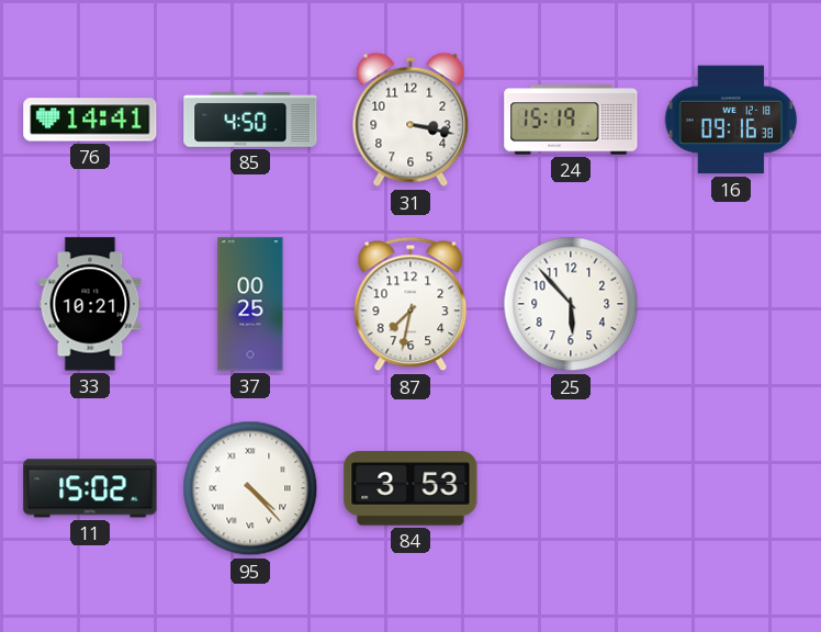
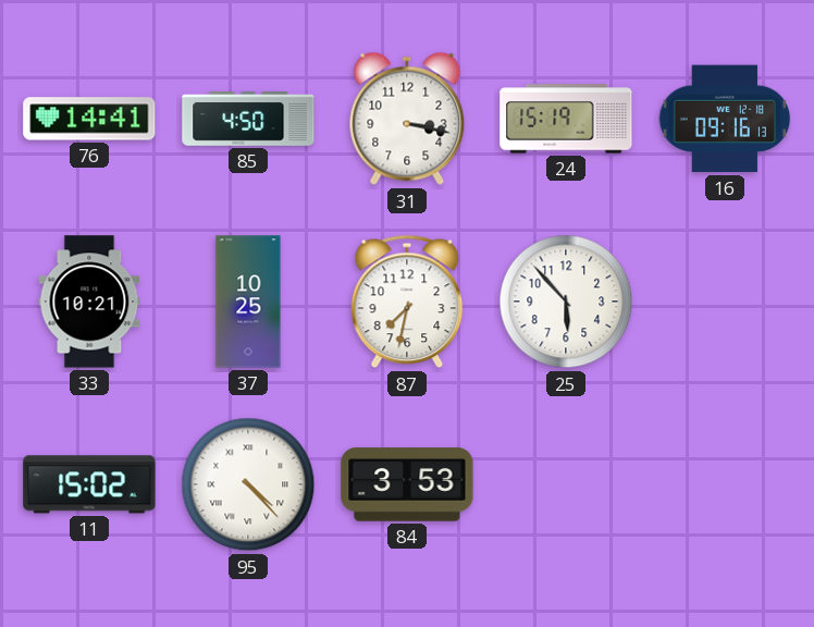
16: 09:16:38 -> 09:16:13 (725, 119)
37: 00:25 -> 10:25 (248, 302)
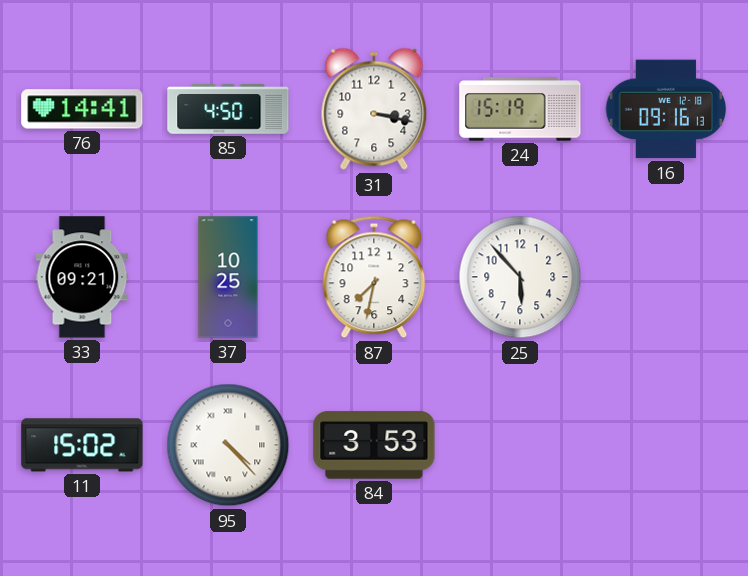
33: 10:21 -> 09:21 (82, 277)
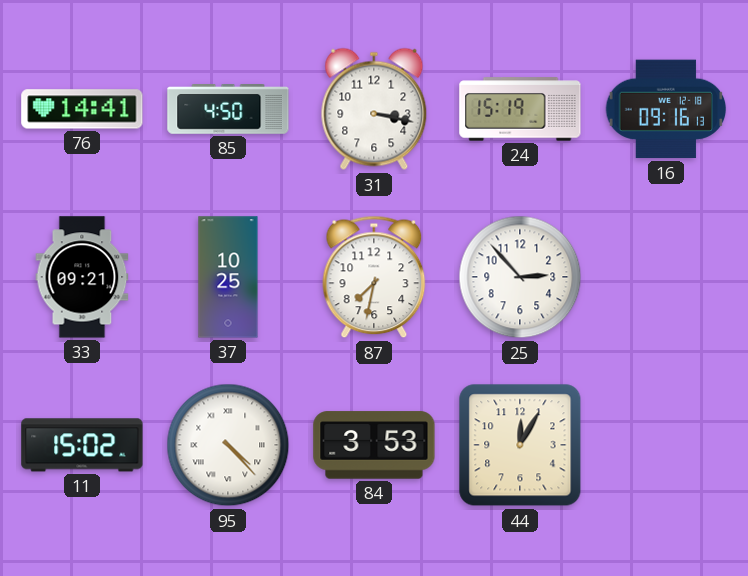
25: 5:53 -> 2:53 (520, 277)
44: none -> 12:05 (520, 445)
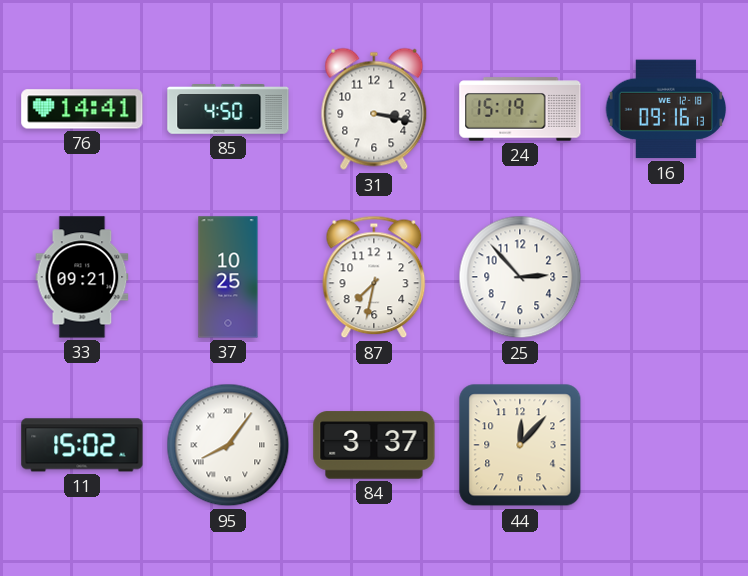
95: 4:23 -> 8:06 (228, 445)
84: 3:53 -> 3:37 (374, 445)
44: 12:05 -> 12:07 (520, 445)
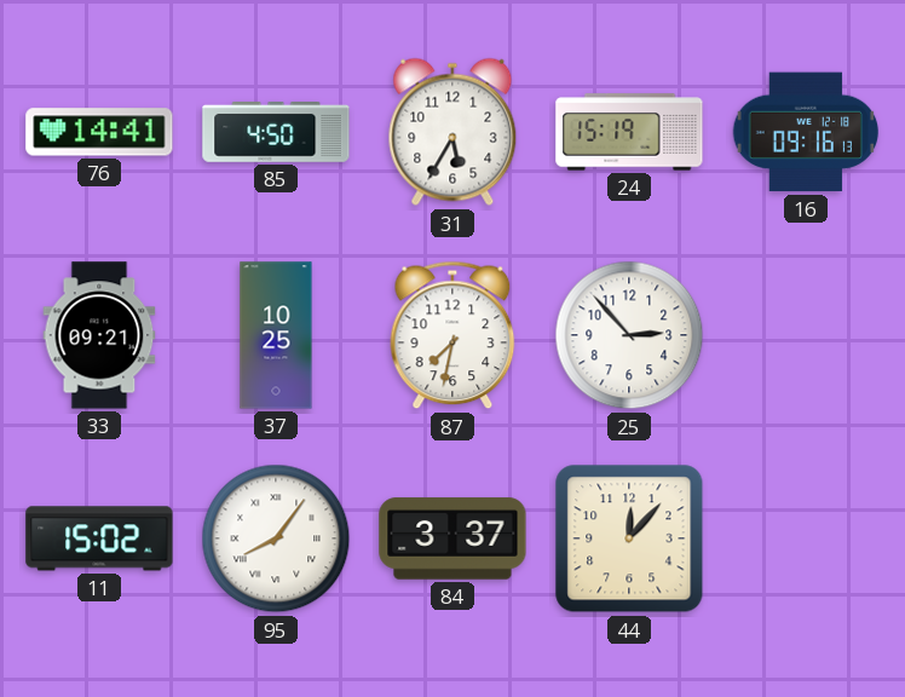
31: 3:17 -> 5:35 (452, 132)
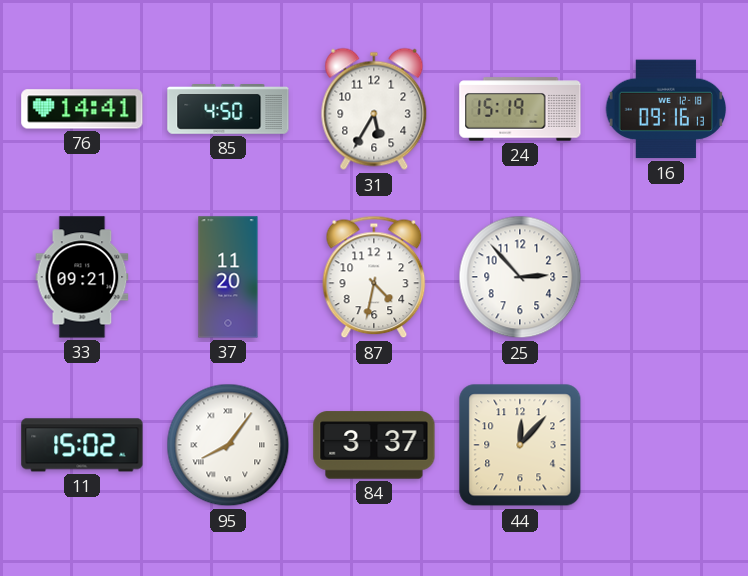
37: 10:25 -> 11:20 (228, 277)
87: 7:32 -> 4:32 (374, 277)
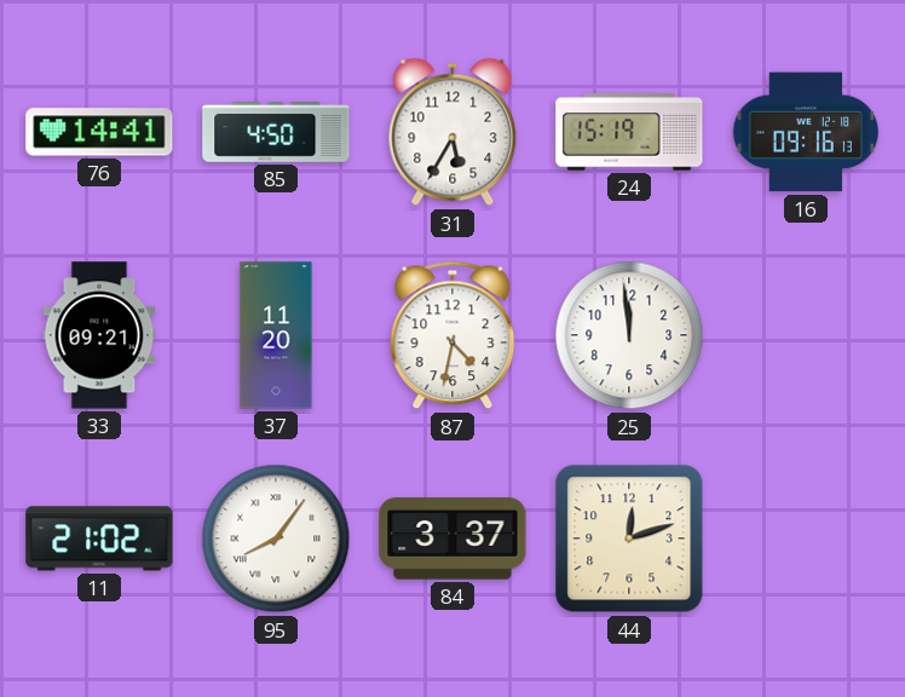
25: 2:53 -> 11:59 (629, 335)
11: 15:02 -> 21:02 (99, 538)
44: 12:07 -> 12:12 (629, 538)
